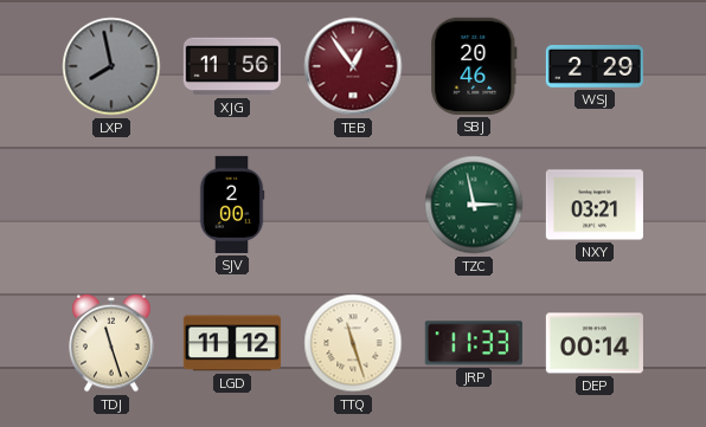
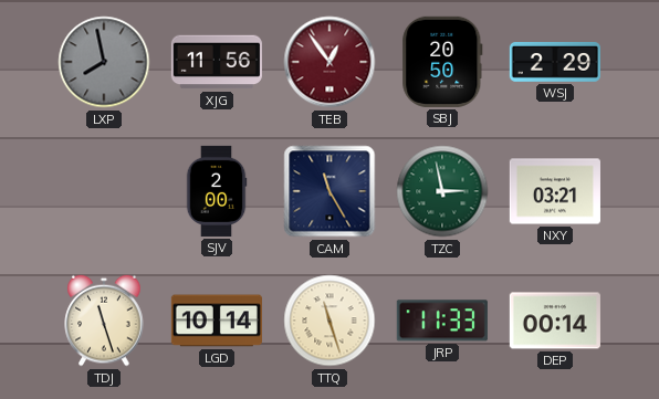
SBJ: 20:46 -> 20:50 (442, 62)
CAM: none -> 11:25 (329, 191)
LGD: 11:12 -> 10:14 (217, 321)
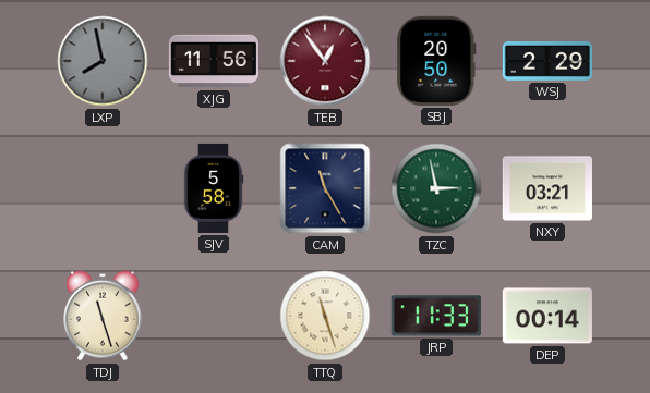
SJV: 2:00 -> 5:58 (214, 188)
LGD: 10:14 -> none (217, 321)
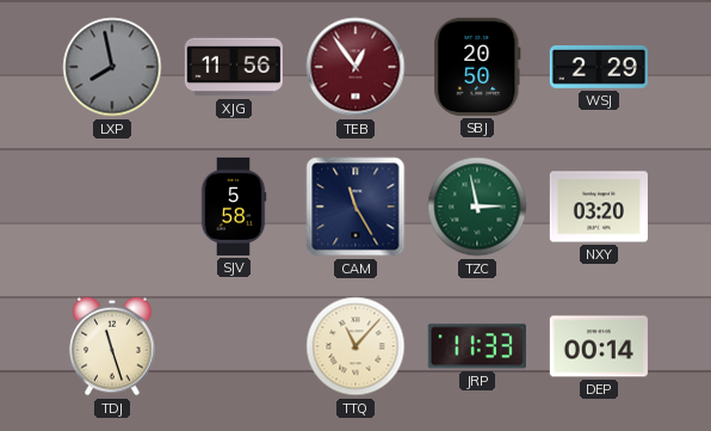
NXY: 03:21 -> 03:20 (599, 207)
TTQ: 11:27 -> 11:07 (355, 346)
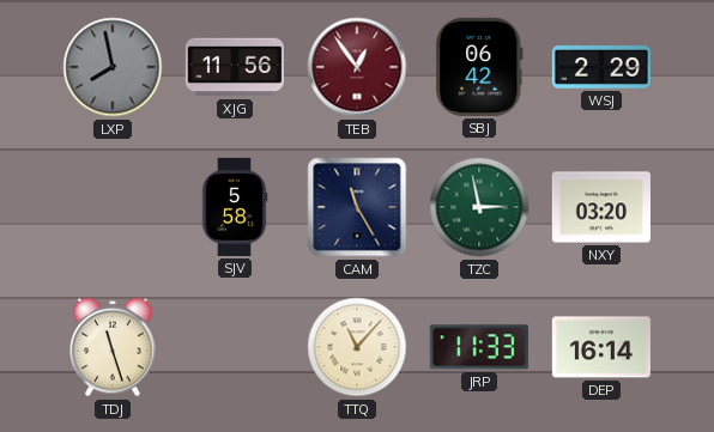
SBJ: 20:50 -> 06:42 (479, 67)
DEP: 00:14 -> 16:14 (601, 347)
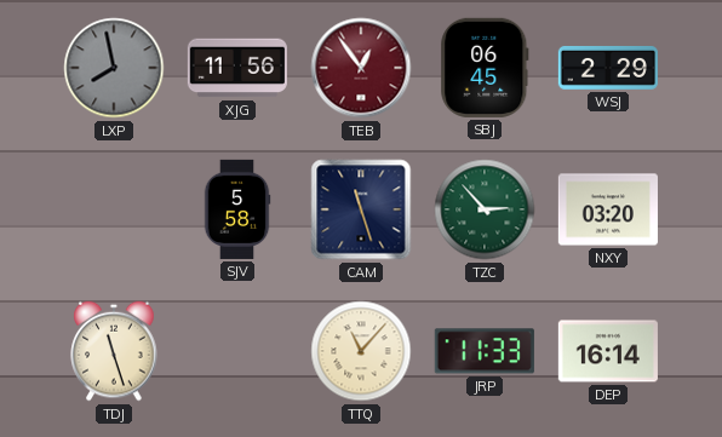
SBJ: 06:42 -> 06:45 (485, 68)
CAM: 11:25 -> 11:27 (361, 209)
TZC: 2:58 -> 2:53 (485, 209)
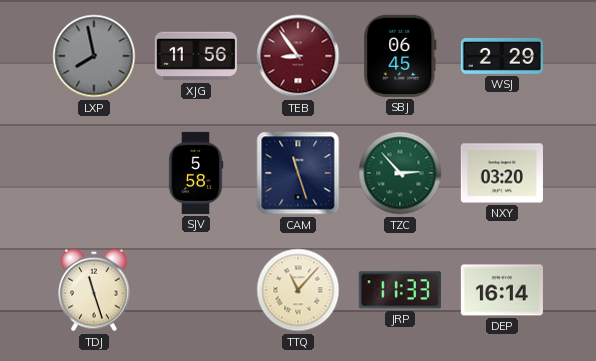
TEB: 12:54 -> 8:54 (298, 56)
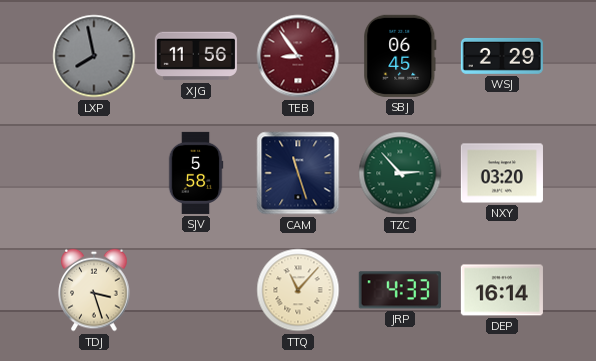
TDJ: 11:27 -> 3:27 (94, 290)
JRP: 11:33 -> 4:33 (400, 290)
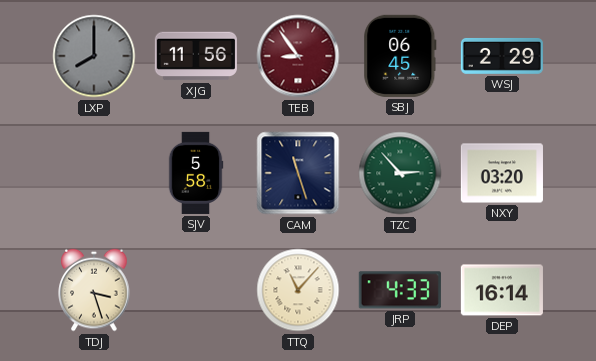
LXP: 7:58 -> 8:00 (94, 56)
